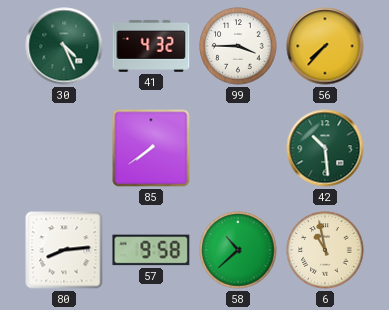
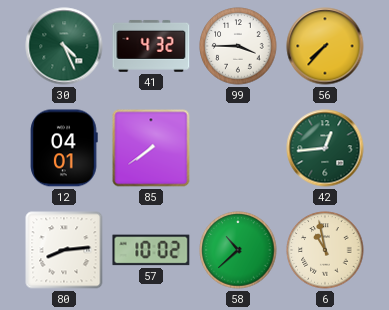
12: none -> 04:01 (64, 148)
42: 10:29 -> 12:44 (325, 148)
57: 9:58 -> 10:02 (151, 250)
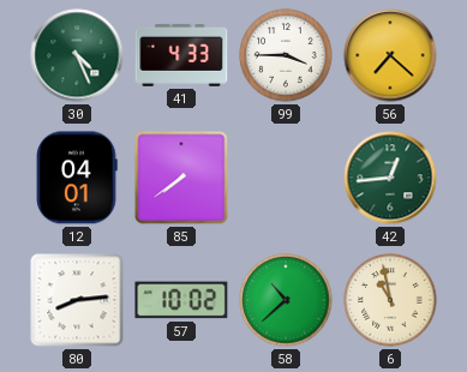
41: 4:32 -> 4:33 (181, 55)
56: 7:37 -> 7:22 (390, 55)
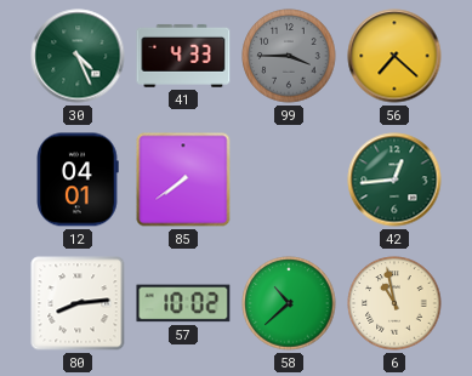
99 dial: white -> grey (289, 56)
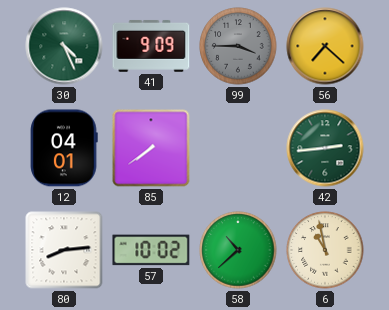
41: 4:33 -> 9:09 (151, 46)
42: 12:44 -> 2:44 (325, 148)
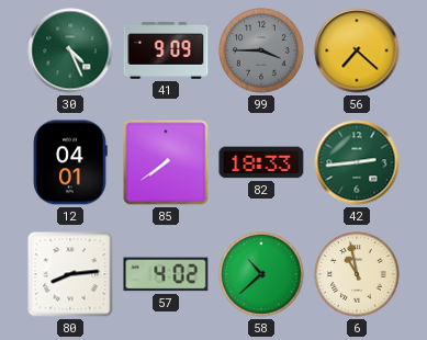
82: none -> 18:33 (261, 162)
57: 10:02 -> 4:02 (166, 274)
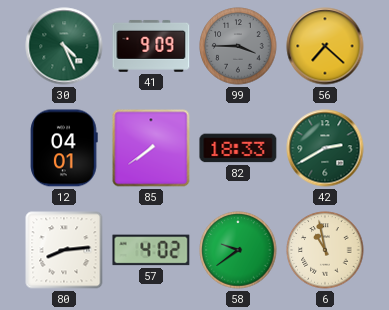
42: 2:44 -> 2:40 (325, 148)
58: 10:38 -> 9:39 (238, 250)
